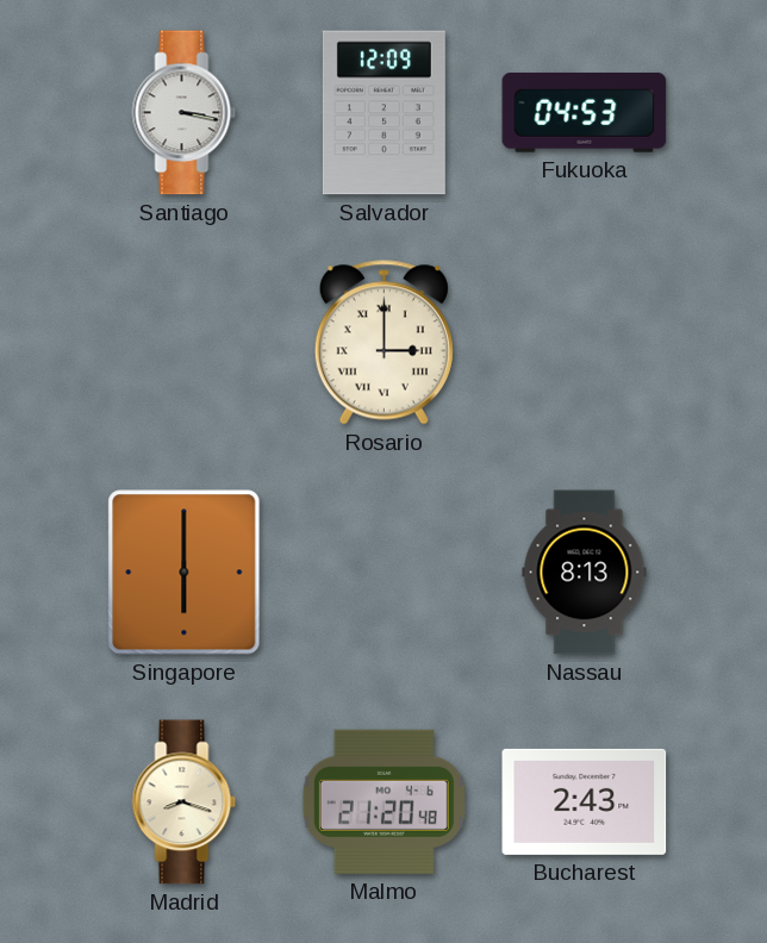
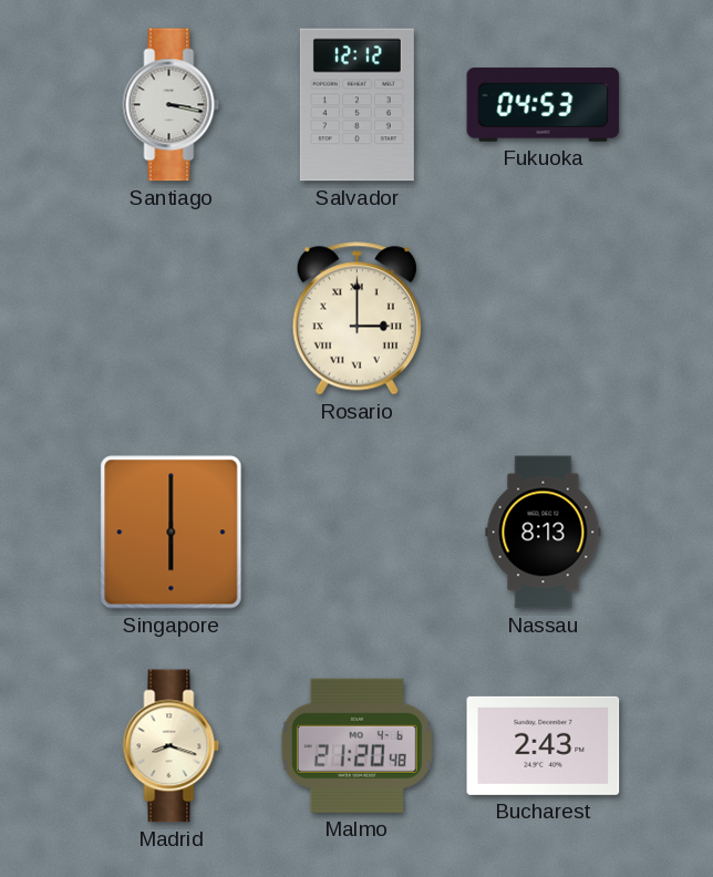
Salvador: 12:09 -> 12:12 (356, 105)
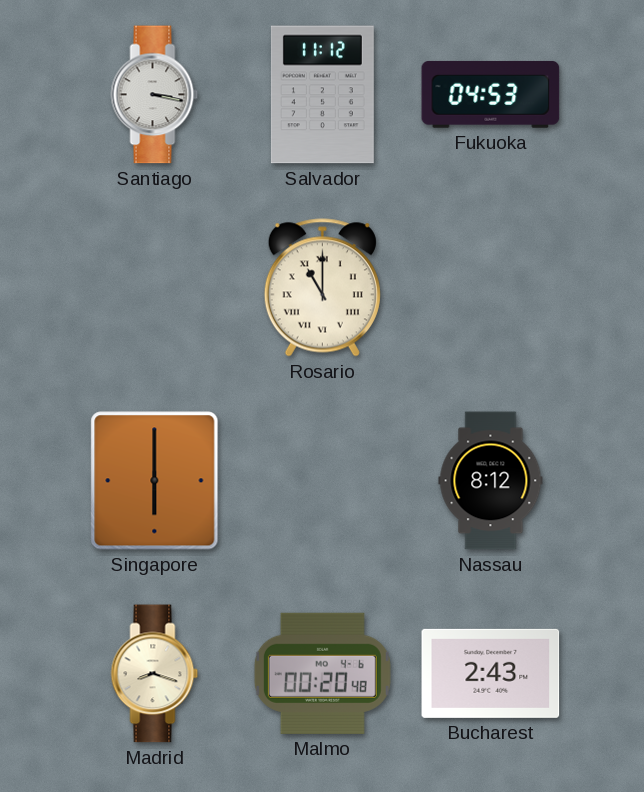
Salvador: 12:12 -> 11:12 (322, 95)
Rosario: 3:00 -> 11:00 (322, 288)
Nassau: 8:13 -> 8:12 (491, 481)
Malmo: 21:20 -> 00:20 (322, 673)
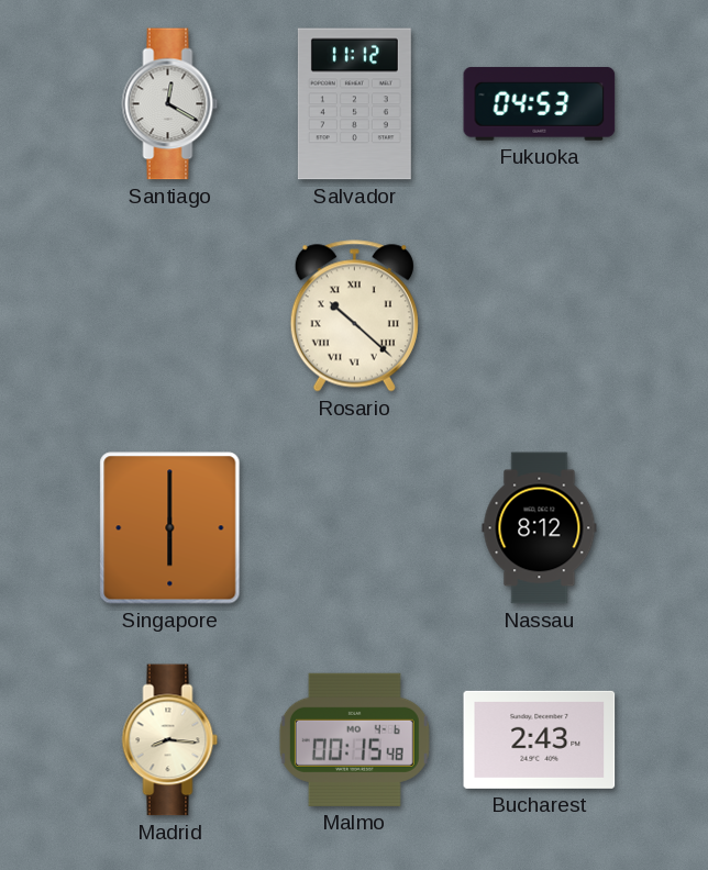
Santiago: 3:17 -> 12:20 (170, 104)
Rosario: 11:00 -> 10:22 (354, 316)
Madrid: 8:18 -> 8:16 (170, 740)
Malmo: 00:20 -> 00:15 (354, 739)
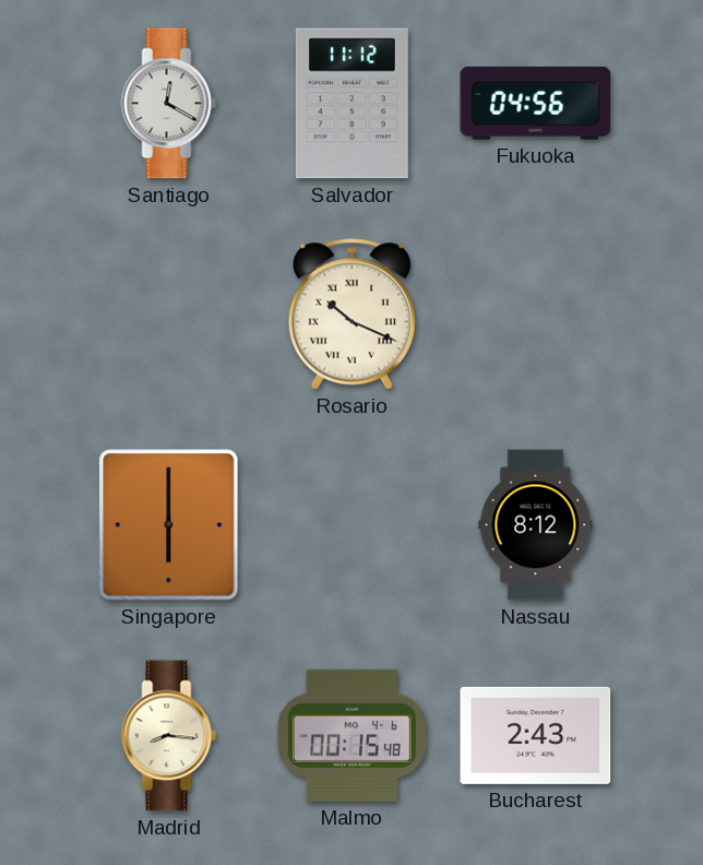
Fukuoka: 04:53 -> 04:56 (536, 104)
Rosario: 10:22 -> 10:19 (352, 315)
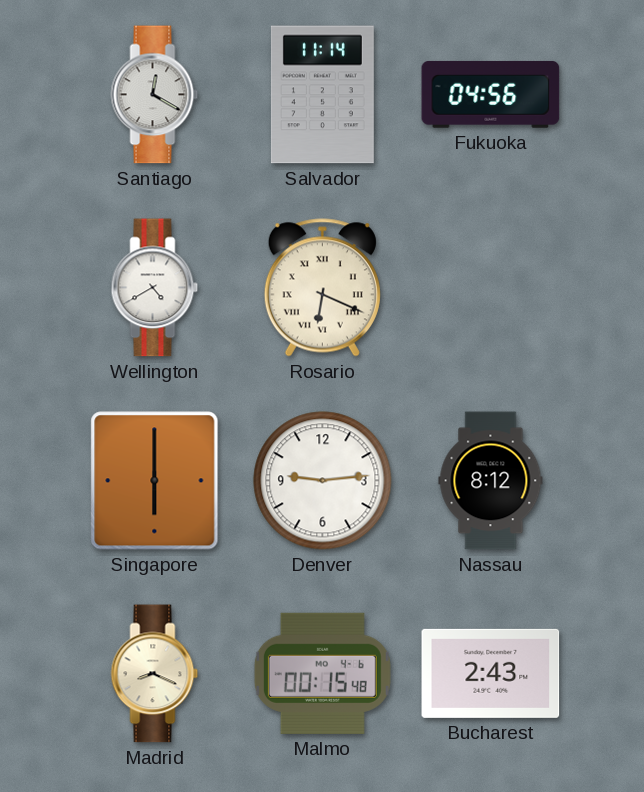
Salvador: 11:12 -> 11:14 (322, 95)
Wellington: none -> 4:40 (155, 288)
Rosario: 10:19 -> 6:19 (322, 288)
Denver: none -> 9:14 (323, 481)
Madrid: 8:16 -> 8:19 (155, 674)
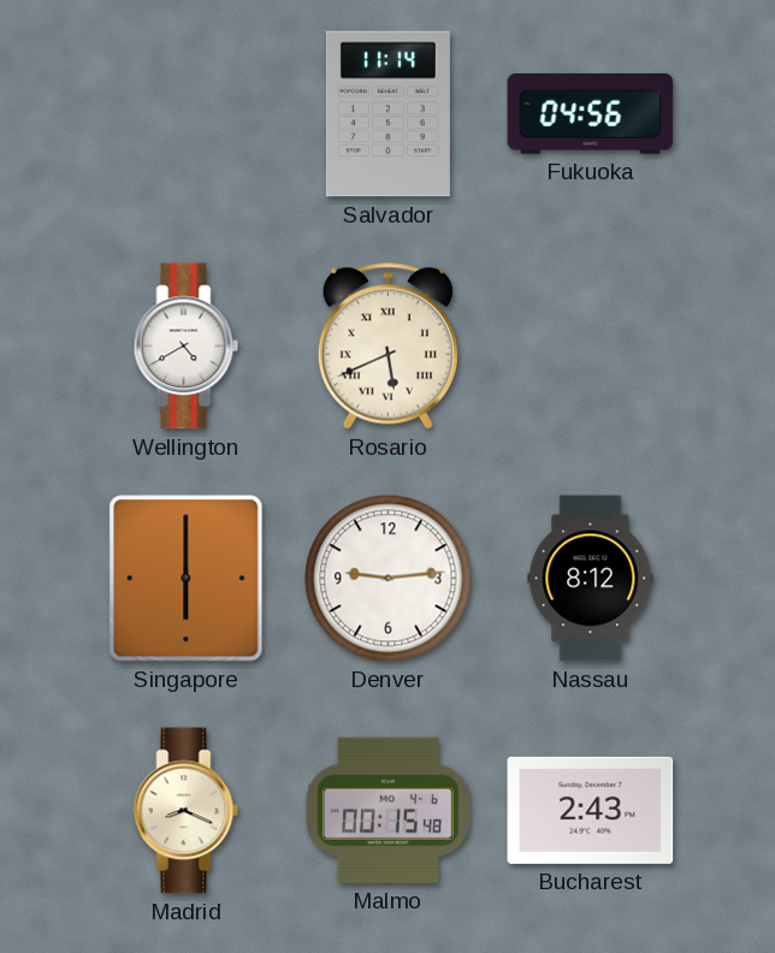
Santiago: 12:20 -> none (155, 95)
Rosario: 6:19 -> 5:41 (387, 347)
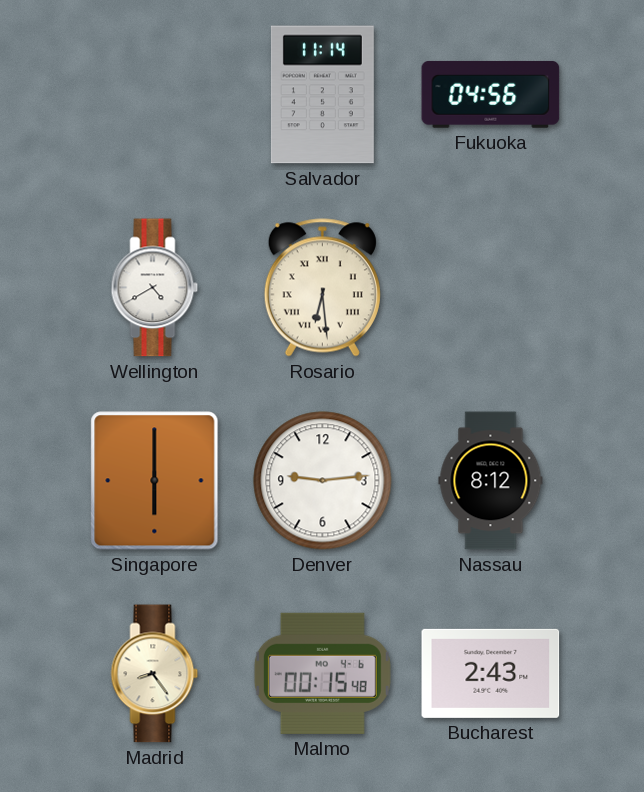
Rosario: 5:41 -> 6:29 (322, 288)
Madrid: 8:19 -> 8:24 (155, 674)
